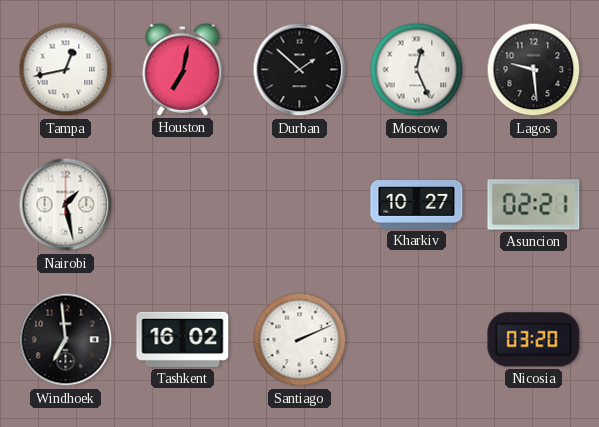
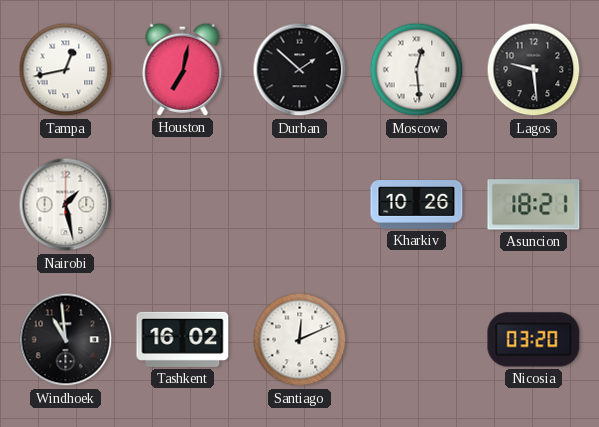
Moscow: 12:26 -> 12:29 (417, 70)
Kharkiv: 10:27 -> 10:26 (417, 205)
Asuncion: 02:21 -> 18:21 (534, 205)
Windhoek: 6:59 -> 10:59 (66, 340)
Santiago: 2:11 -> 12:11 (300, 340)
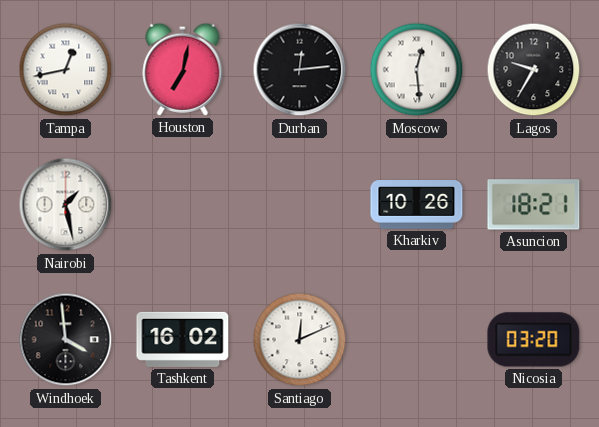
Durban: 1:52 -> 12:14 (300, 70)
Lagos: 9:29 -> 9:35 (534, 70)
Windhoek: 10:59 -> 3:59 (66, 340)
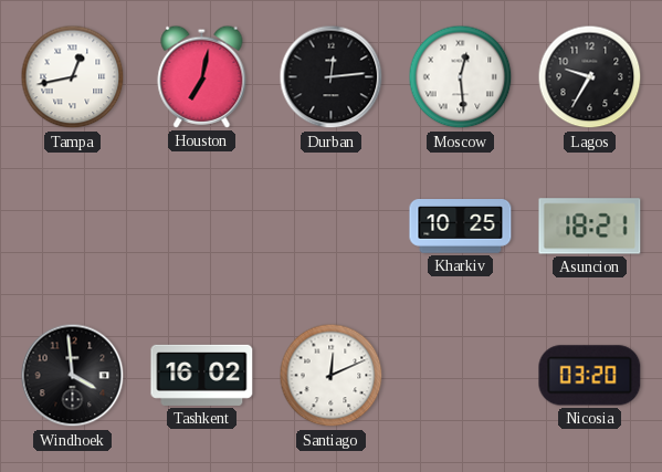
Nairobi: 1:28 -> none (66, 205)
Kharkiv: 10:26 -> 10:25 (461, 227)
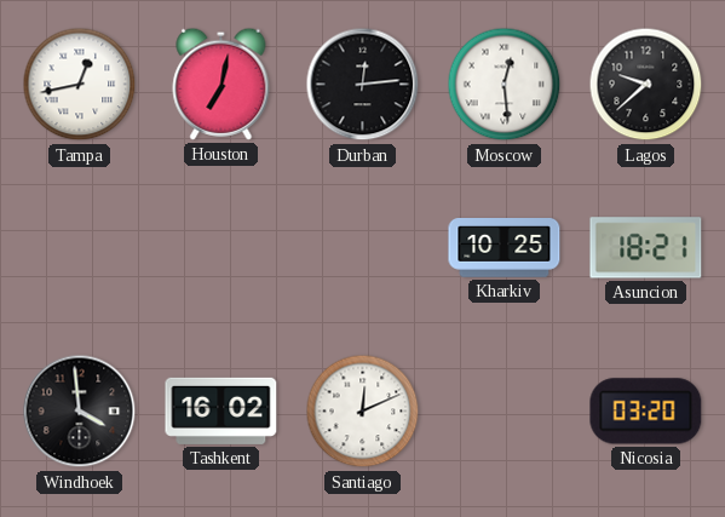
Lagos: 9:35 -> 9:38 (646, 85)
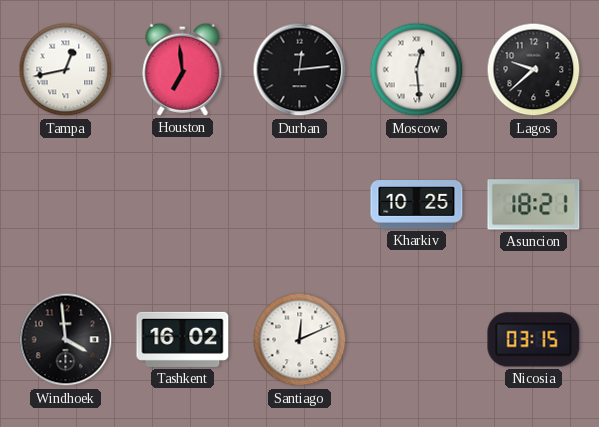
Houston: 7:02 -> 6:59 (183, 69)
Nicosia: 03:20 -> 03:15 (534, 340)
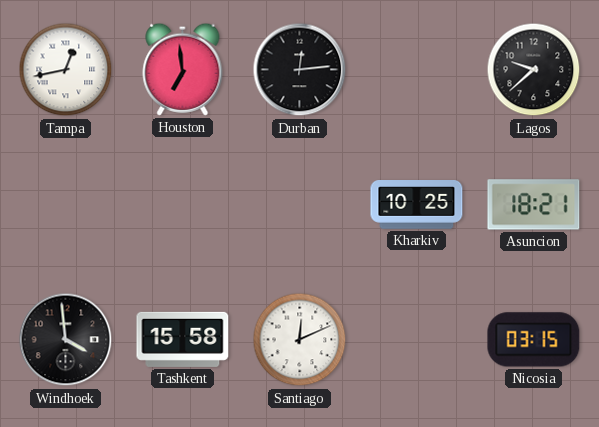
Moscow: 12:29 -> none (417, 70)
Tashkent: 16:02 -> 15:58 (183, 339)
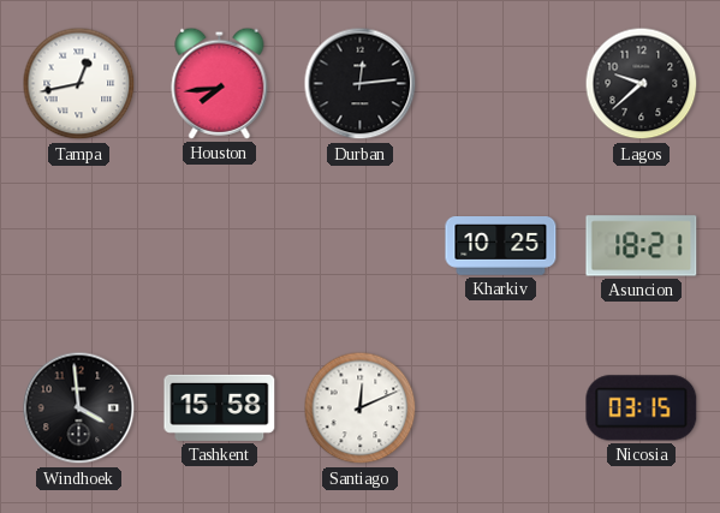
Houston: 6:59 -> 7:44 (220, 83)
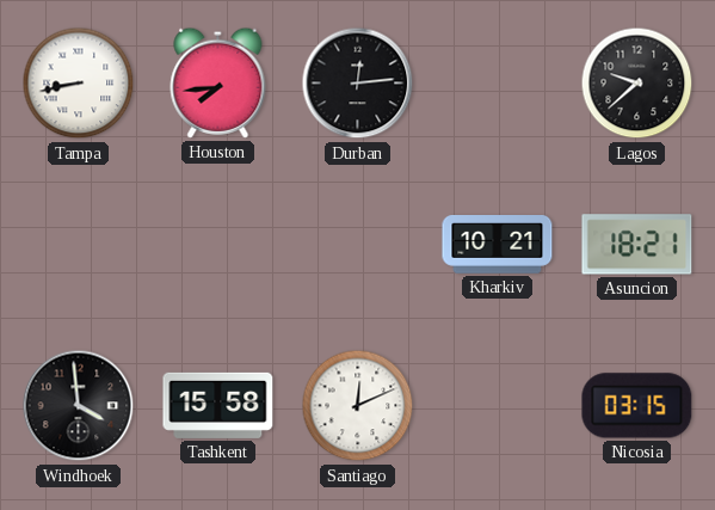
Tampa: 12:43 -> 8:43 (79, 84)
Kharkiv: 10:25 -> 10:21 (498, 245)
